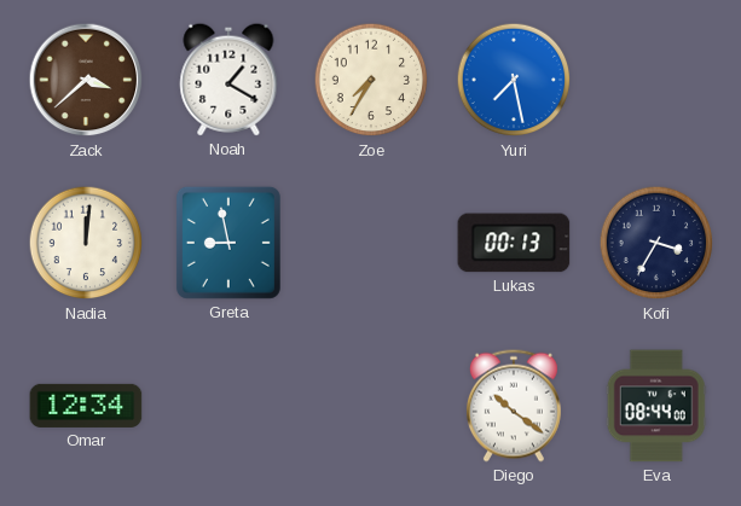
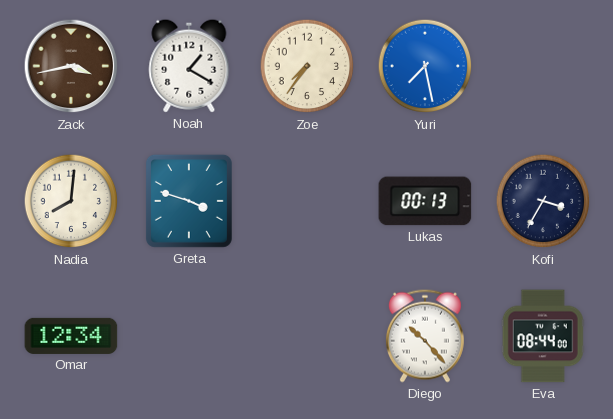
Zack: 3:38 -> 3:43 (71, 66)
Zoe: 7:35 -> 7:36 (307, 66)
Nadia: 12:01 -> 8:01 (71, 201)
Greta: 8:58 -> 3:48 (189, 201)
Diego: 10:21 -> 10:23 (425, 336)
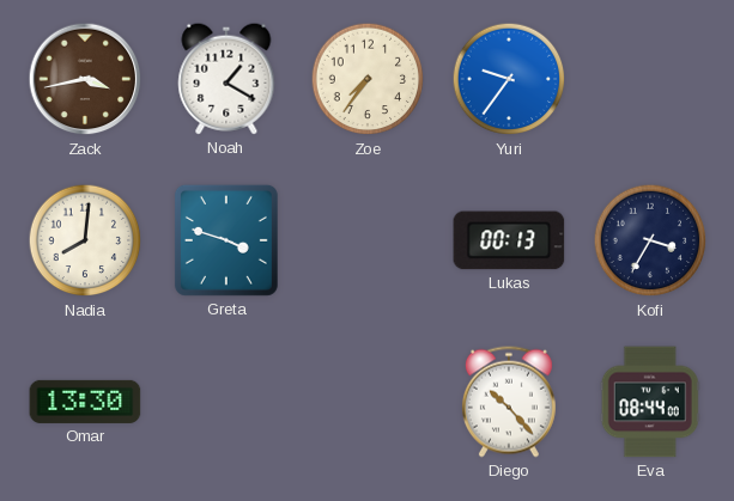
Yuri: 7:28 -> 9:36 (509, 79)
Omar: 12:34 -> 13:30 (85, 402)
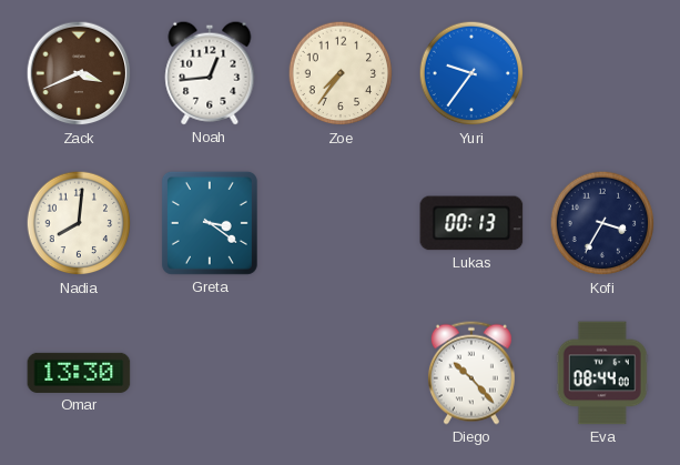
Zack: 3:43 -> 3:41 (79, 73)
Noah: 1:20 -> 12:44 (210, 73)
Greta: 3:48 -> 3:21 (210, 223)
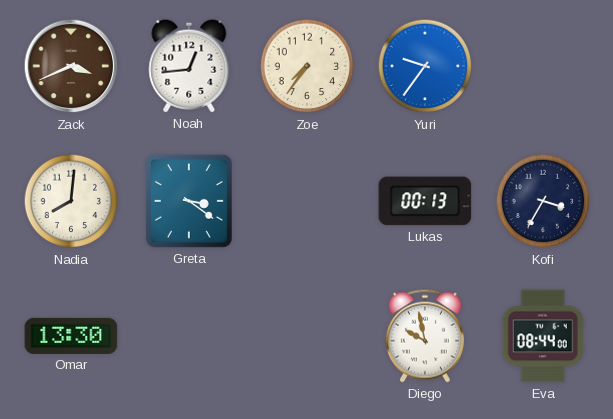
Diego: 10:23 -> 9:58 (425, 336)
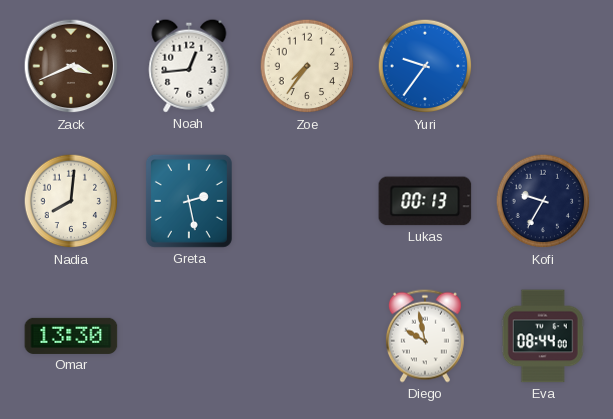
Greta: 3:21 -> 2:28 (189, 201)
Kofi: 3:35 -> 9:35 (543, 201)
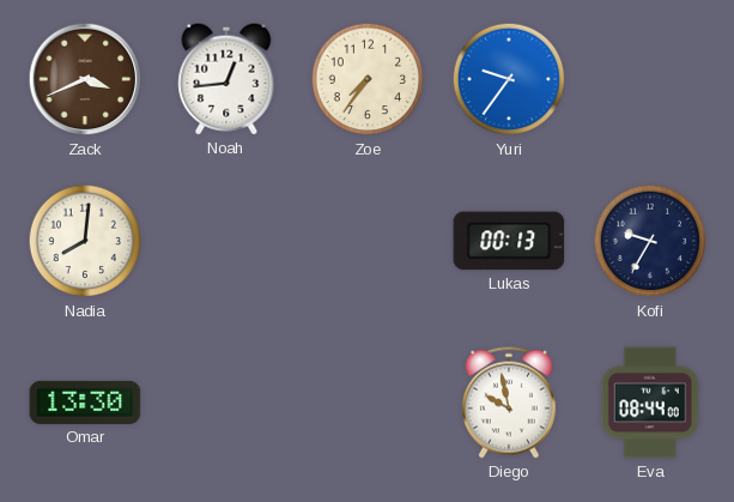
Greta: 2:28 -> none (189, 201)
